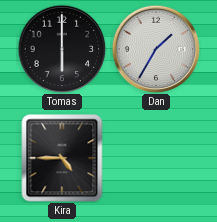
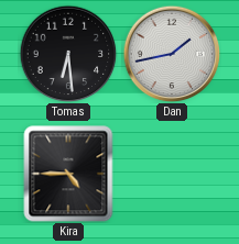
Tomas: 6:00 -> 6:29 (68, 54)
Dan: 1:35 -> 1:43 (172, 54)
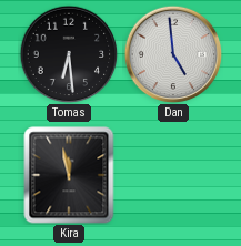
Dan: 1:43 -> 4:59 (173, 54)
Kira: 4:45 -> 11:58 (69, 175)
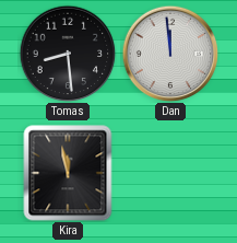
Tomas: 6:29 -> 8:29 (68, 54)
Dan: 4:59 -> 11:59 (170, 54)
